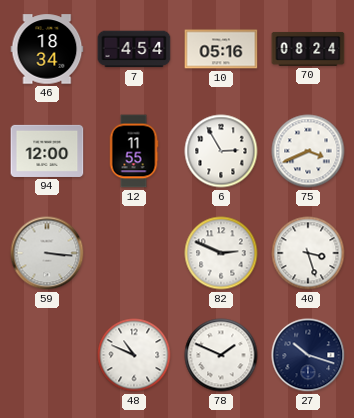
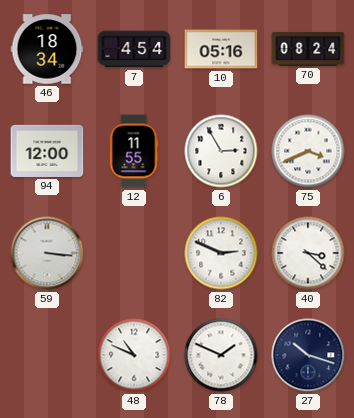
40: 3:27 -> 3:22 (308, 253)
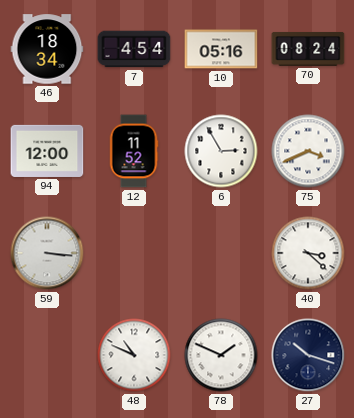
12: 11:55 -> 11:52 (134, 151)
82: 2:49 -> none (221, 253)
